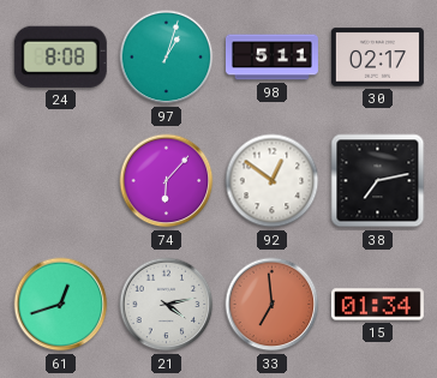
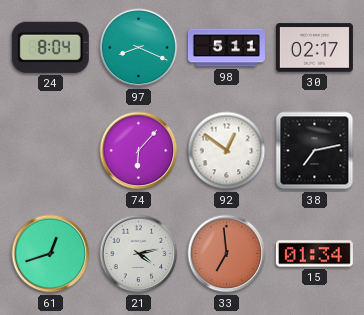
24: 8:08 -> 8:04 (50, 47)
97: 1:03 -> 8:19 (139, 48)
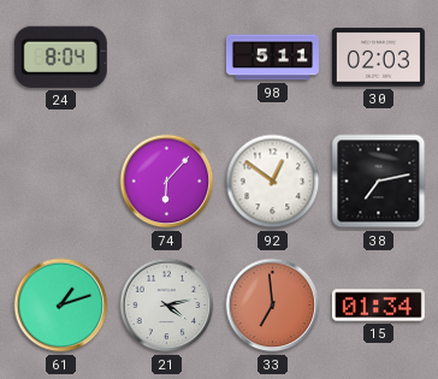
97: 8:19 -> none (139, 48)
30: 02:17 -> 02:03 (378, 58)
61: 12:42 -> 1:12 (61, 306)
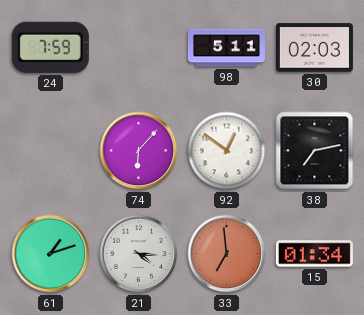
24: 8:04 -> 7:59 (50, 47)
21: 4:13 -> 4:16 (139, 254)
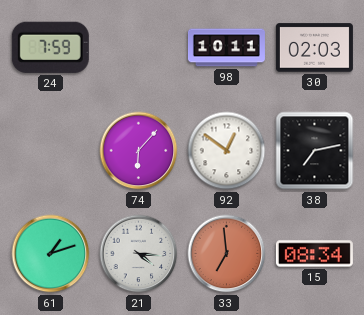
98: 5:11 -> 10:11 (226, 48)
15: 01:34 -> 08:34 (314, 254)
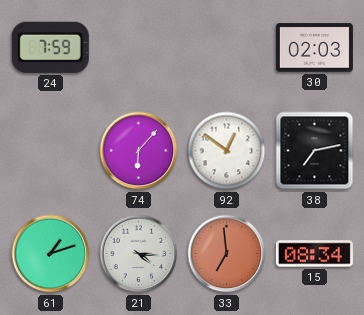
98: 10:11 -> none (226, 48)
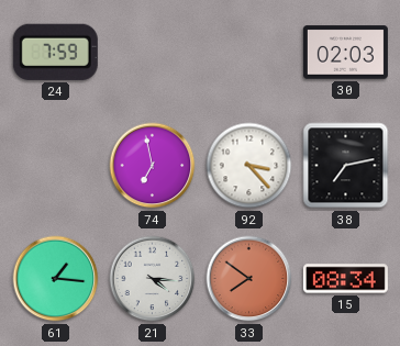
74: 6:07 -> 6:58 (153, 166)
92: 12:51 -> 3:23 (249, 166)
61: 1:12 -> 1:16 (56, 279)
33: 6:59 -> 7:51 (249, 279)
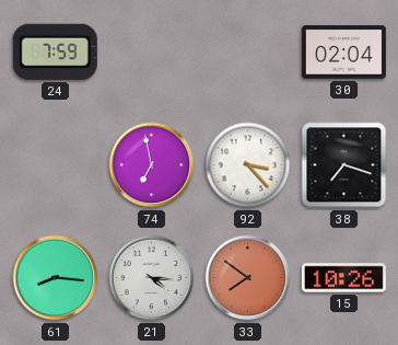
30: 02:03 -> 02:04 (343, 53)
38: 7:13 -> 7:18 (344, 165)
61: 1:16 -> 8:16 (56, 278)
15: 08:34 -> 10:26 (343, 278)
